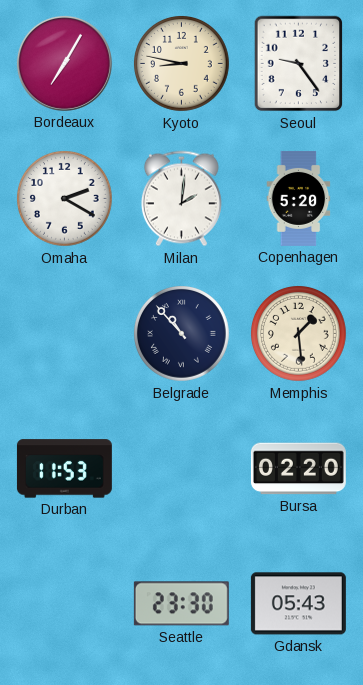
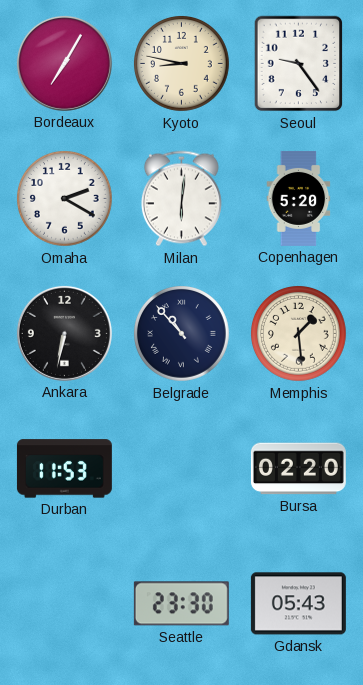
Milan: 2:01 -> 6:01 (181, 199)
Ankara: none -> 6:32 (64, 333)
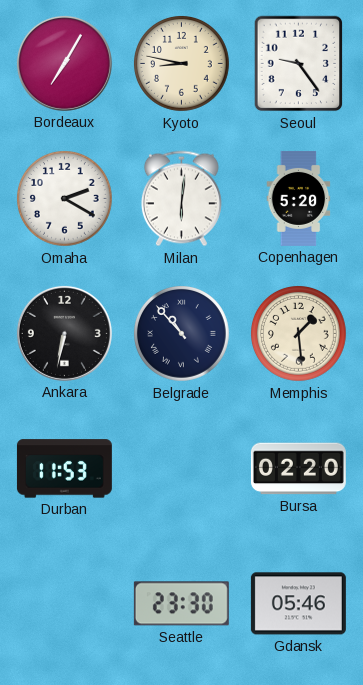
Gdansk: 05:43 -> 05:46 (298, 604)
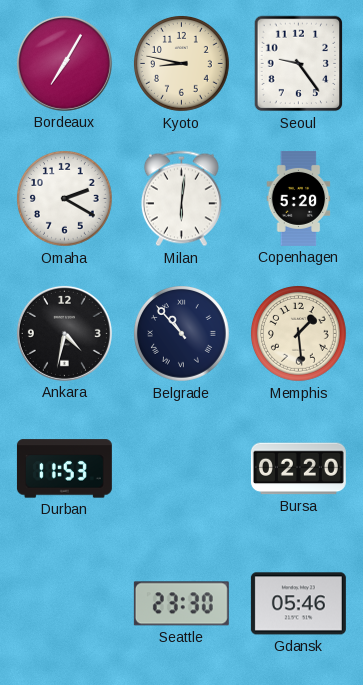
Ankara: 6:32 -> 4:32 (64, 333)
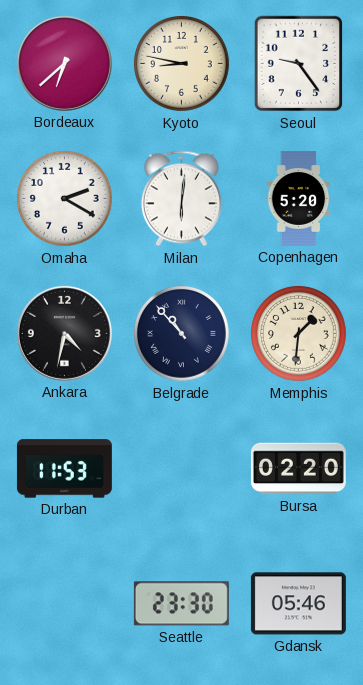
Bordeaux: 7:05 -> 6:38 (64, 63)
Memphis: 1:29 -> 1:31 (299, 334)
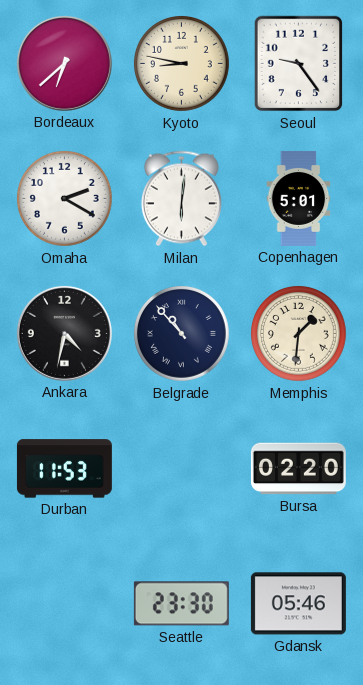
Copenhagen: 5:20 -> 5:01 (299, 198)
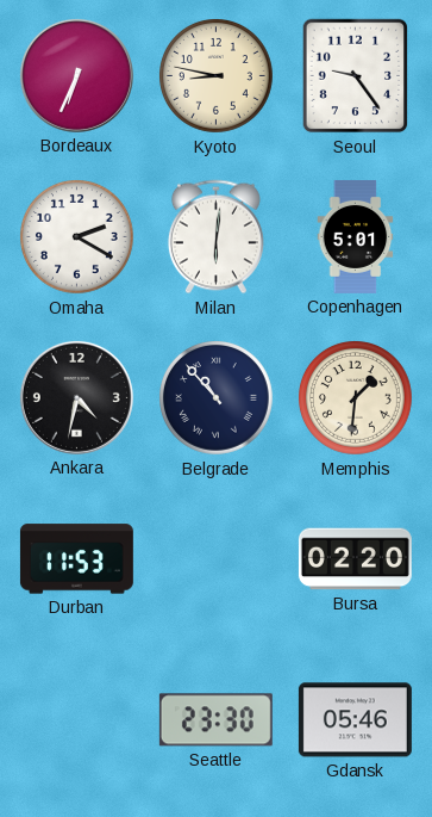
Bordeaux: 6:38 -> 6:34 (76, 75)
